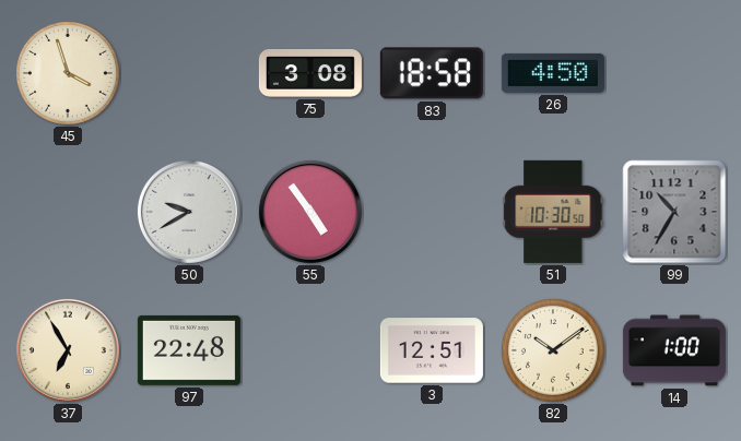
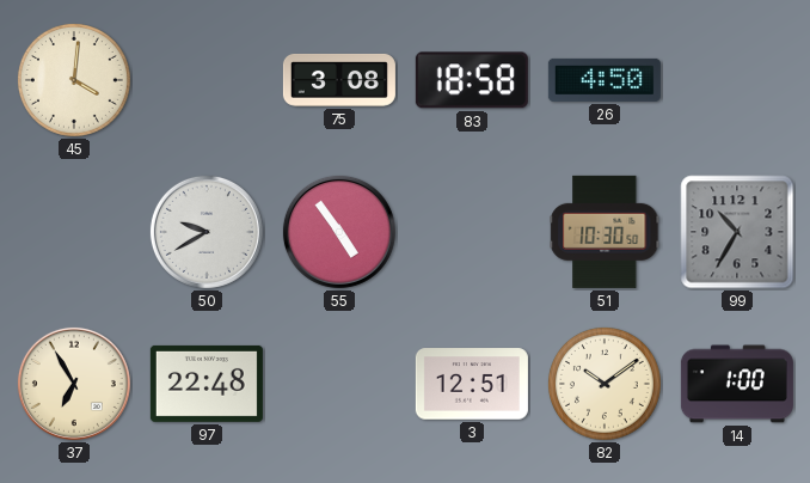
45: 3:57 -> 4:01 (74, 80)
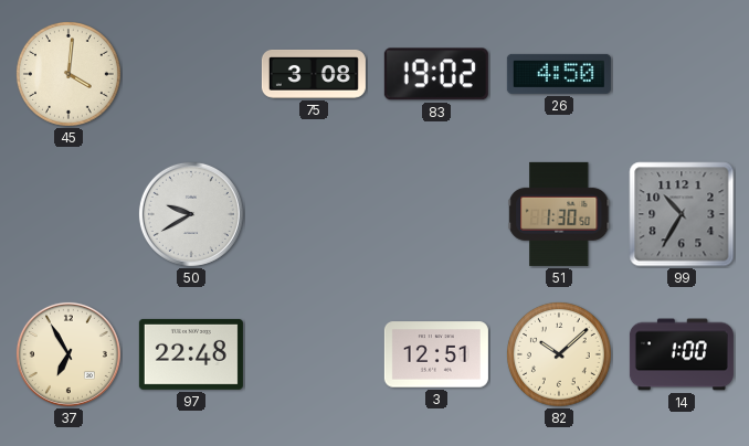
83: 18:58 -> 19:02 (436, 74)
55: 4:54 -> none (339, 232)
51: 10:30 -> 1:30 (559, 214)
82: 10:09 -> 10:08 (559, 354)
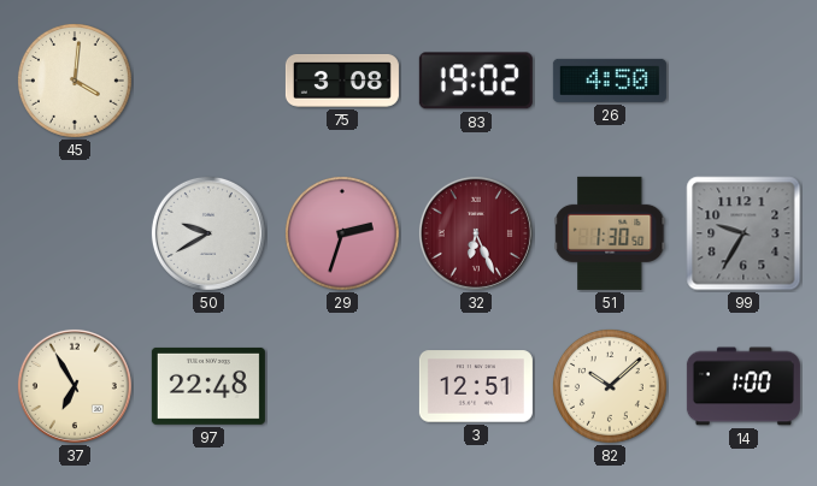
29: none -> 2:33 (342, 233)
32: none -> 6:26 (476, 233)
99: 10:35 -> 9:35 (743, 233)
